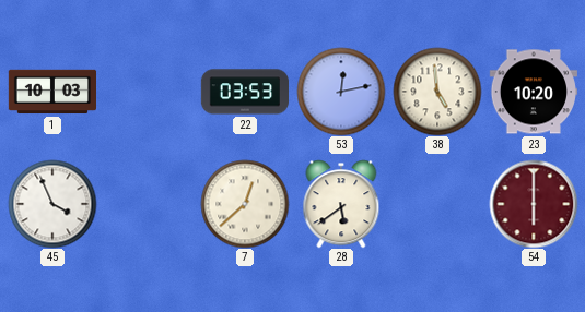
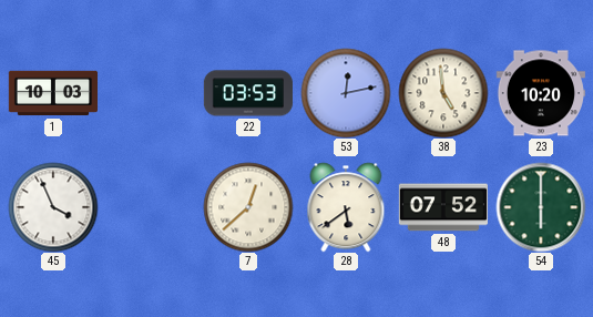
48: none -> 07:52 (442, 207)
54 dial: burgundy -> green (541, 207)
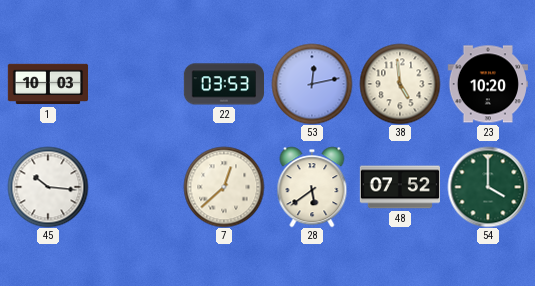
45: 3:56 -> 10:16 (48, 187)
54: 6:00 -> 4:00 (488, 187)
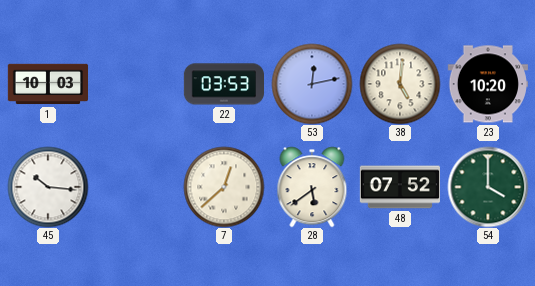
38: 4:59 -> 5:01 (400, 84)
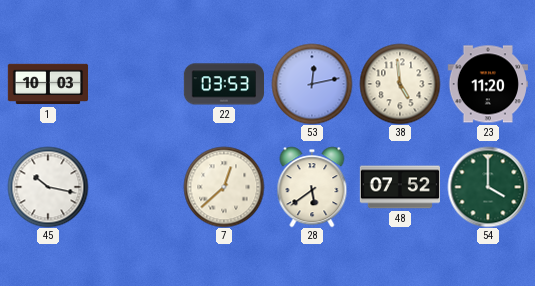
38: 5:01 -> 4:59 (400, 84)
23: 10:20 -> 11:20 (488, 84)
45: 10:16 -> 10:17 (48, 187)
